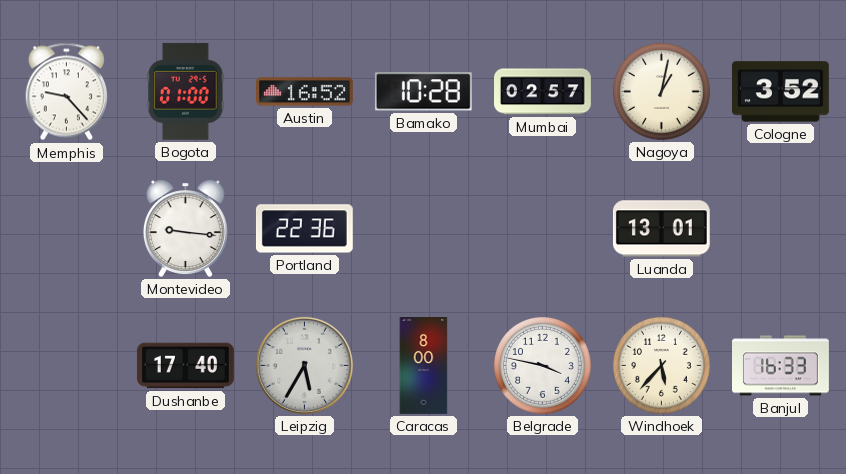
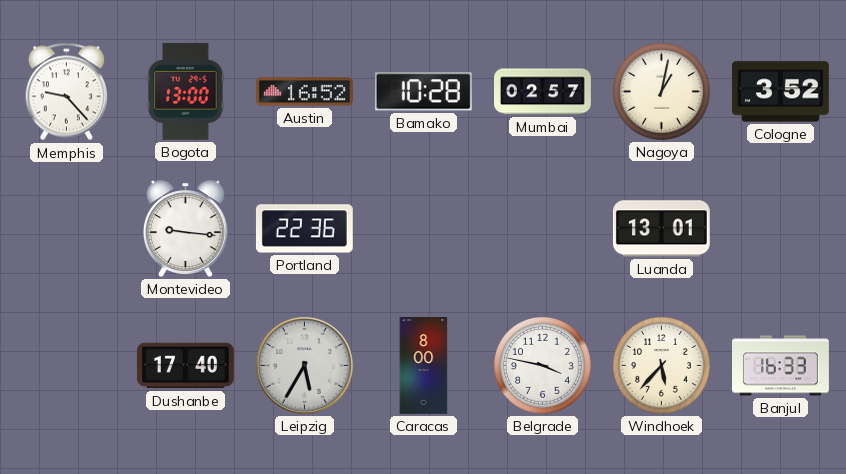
Bogota: 01:00 -> 13:00 (186, 91)
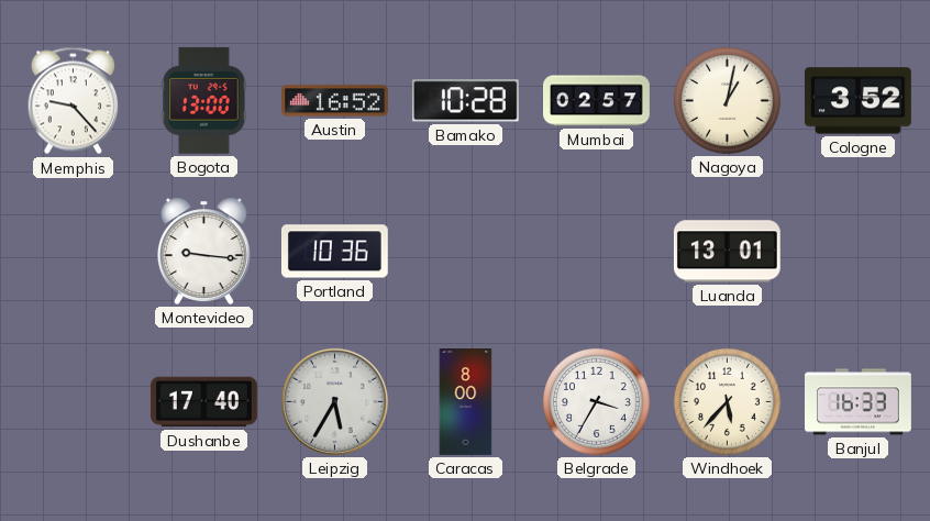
Portland: 22:36 -> 10:36 (334, 252)
Belgrade: 3:47 -> 3:35 (596, 401)
